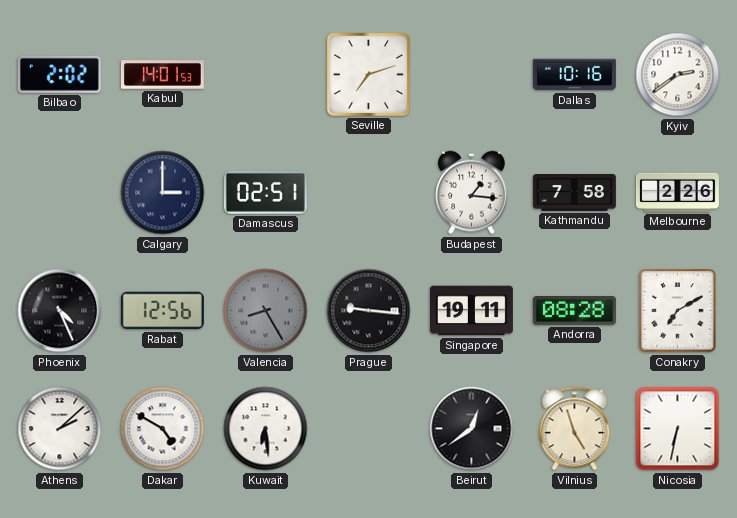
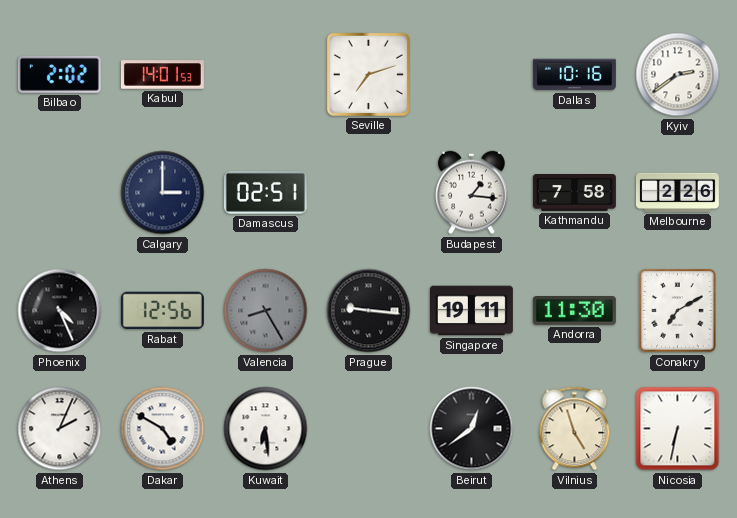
Andorra: 08:28 -> 11:30 (574, 311)
Athens: 2:08 -> 2:04 (60, 429)
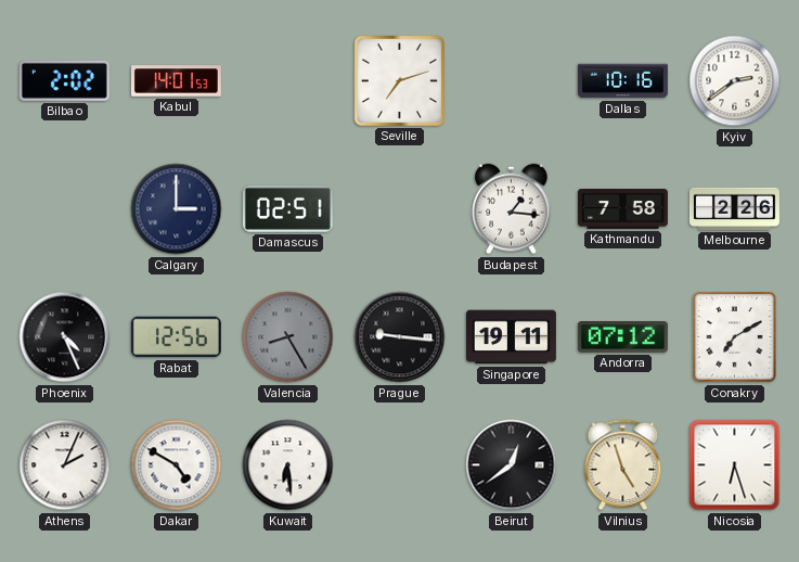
Andorra: 11:30 -> 07:12 (622, 337)
Nicosia: 6:32 -> 6:27 (735, 465)
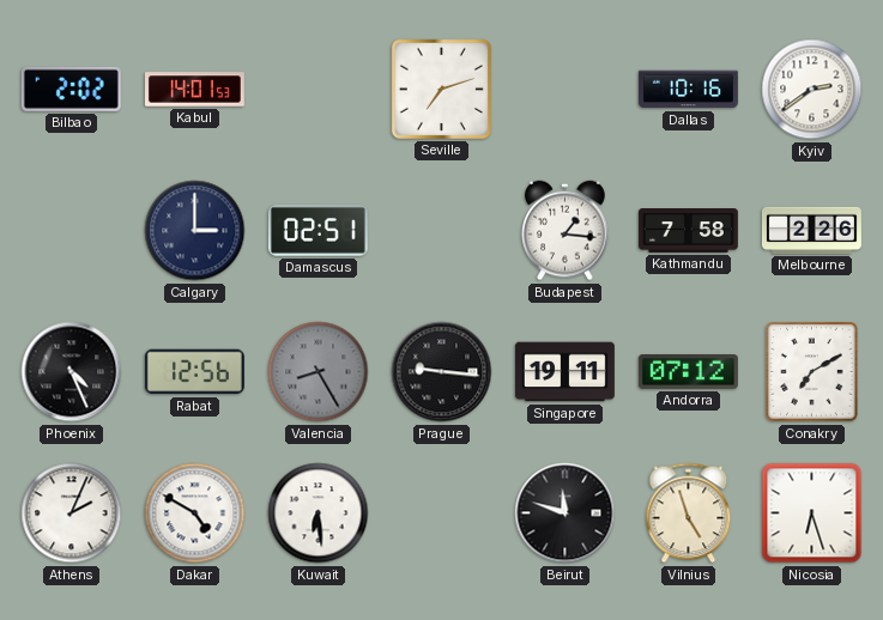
Beirut: 12:39 -> 11:48 (566, 513)
